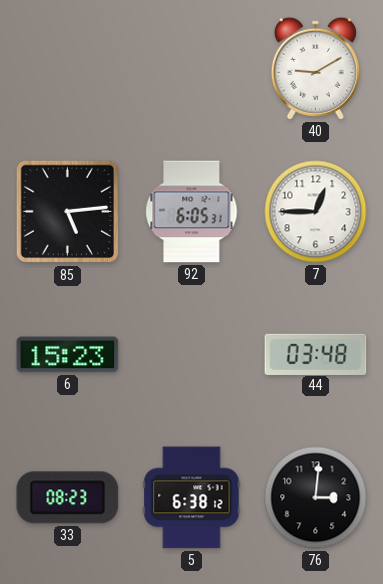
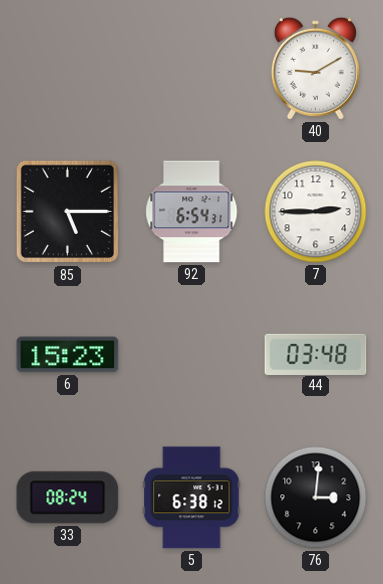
85: 5:14 -> 5:15 (68, 212)
92: 6:05 -> 6:54 (192, 212)
7: 12:45 -> 2:45 (316, 212)
33: 08:23 -> 08:24 (68, 498)
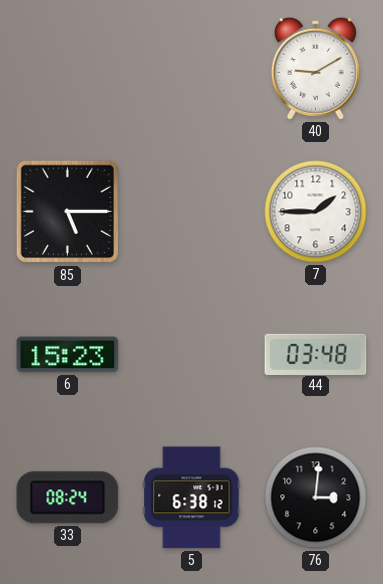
92: 6:54 -> none (192, 212)
7: 2:45 -> 1:45 (316, 212)
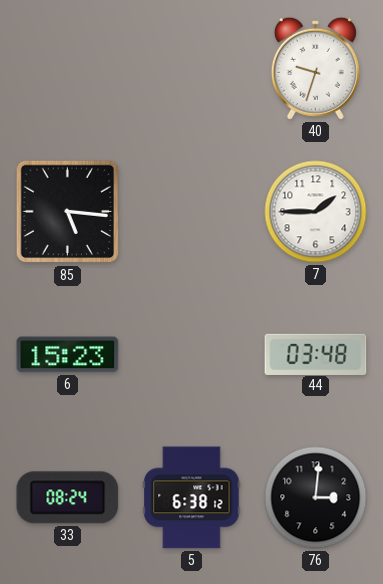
40: 9:10 -> 9:33 (315, 68)
85: 5:15 -> 5:16 (68, 212)
